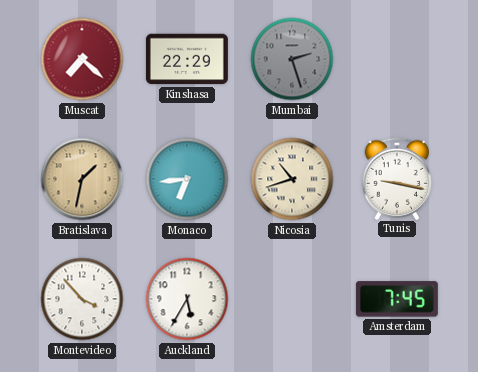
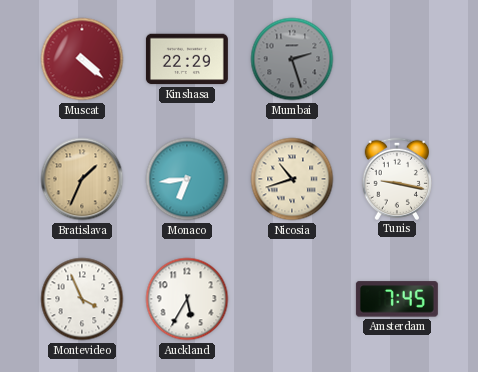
Muscat: 7:22 -> 4:22 (82, 59)
Bratislava: 1:32 -> 1:34 (82, 179)
Montevideo: 3:53 -> 3:56 (82, 299)
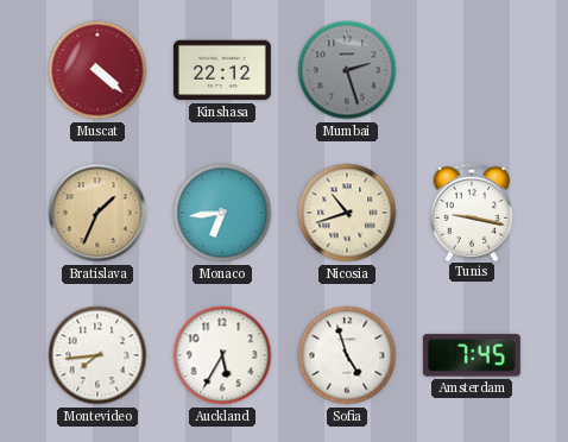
Kinshasa: 22:29 -> 22:12 (222, 70)
Montevideo: 3:56 -> 7:44 (97, 355)
Sofia: none -> 4:57 (347, 355)
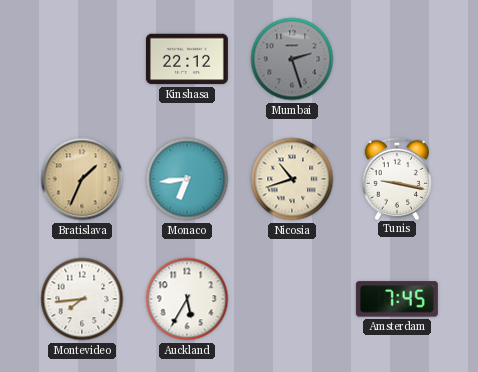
Muscat: 4:22 -> none (97, 70)
Sofia: 4:57 -> none (347, 355)
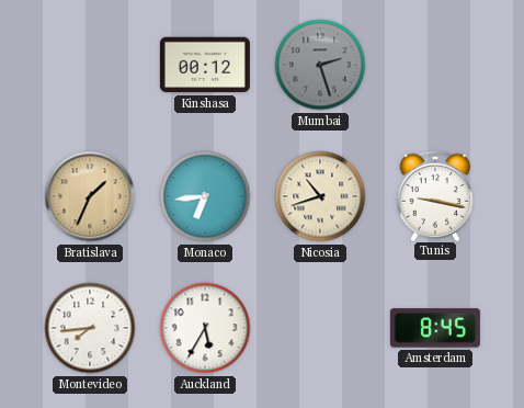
Kinshasa: 22:12 -> 00:12 (205, 65)
Amsterdam: 7:45 -> 8:45 (435, 328)
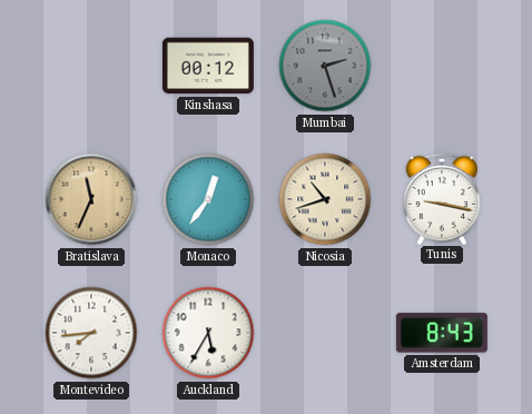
Bratislava: 1:34 -> 11:34 (91, 199)
Monaco: 6:44 -> 12:36 (208, 199)
Amsterdam: 8:45 -> 8:43 (442, 333)
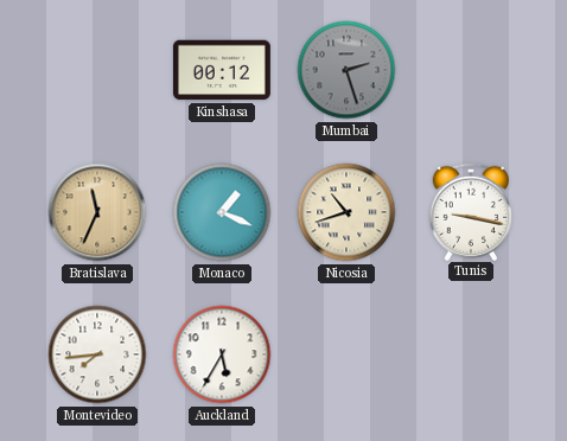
Monaco: 12:36 -> 1:19 (222, 212)
Amsterdam: 8:43 -> none (442, 333)
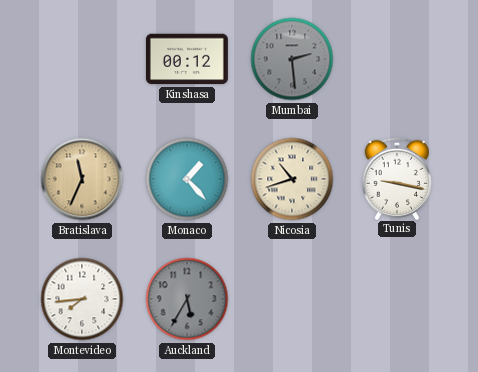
Mumbai: 2:27 -> 2:29 (292, 59)
Monaco: 1:19 -> 1:23 (187, 179)
Auckland dial: white -> grey (187, 299)
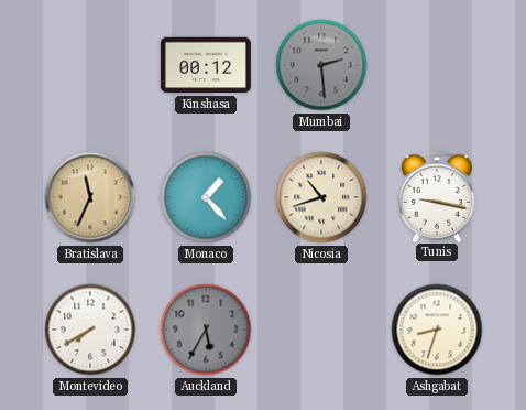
Montevideo: 7:44 -> 7:40 (90, 330)
Ashgabat: none -> 8:33 (437, 330)
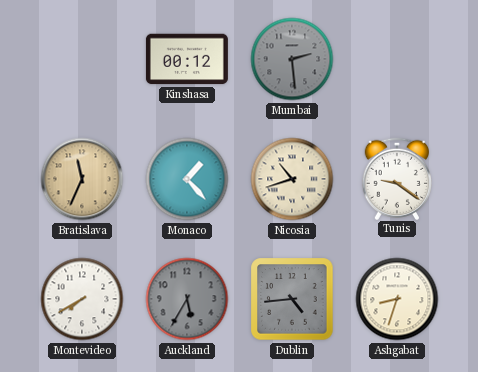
Tunis: 9:17 -> 9:21 (397, 178)
Dublin: none -> 4:44 (292, 299)
